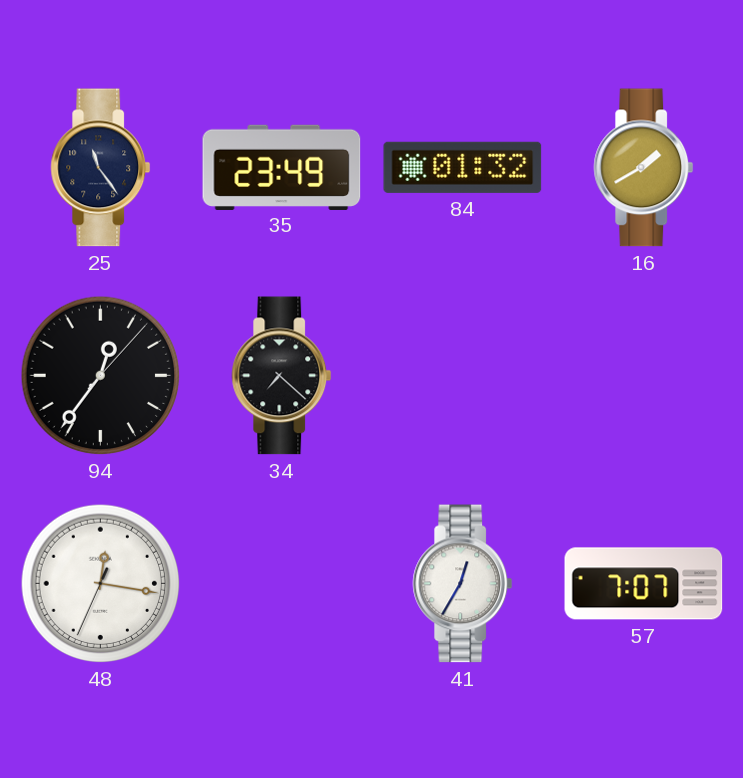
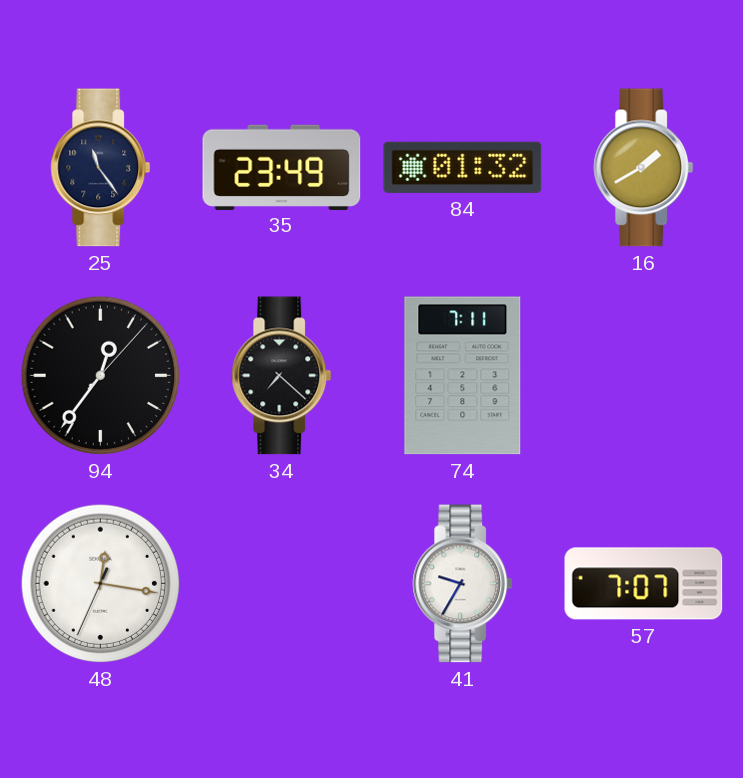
74: none -> 7:11 (463, 376)
41: 12:35 -> 9:35 (463, 584)
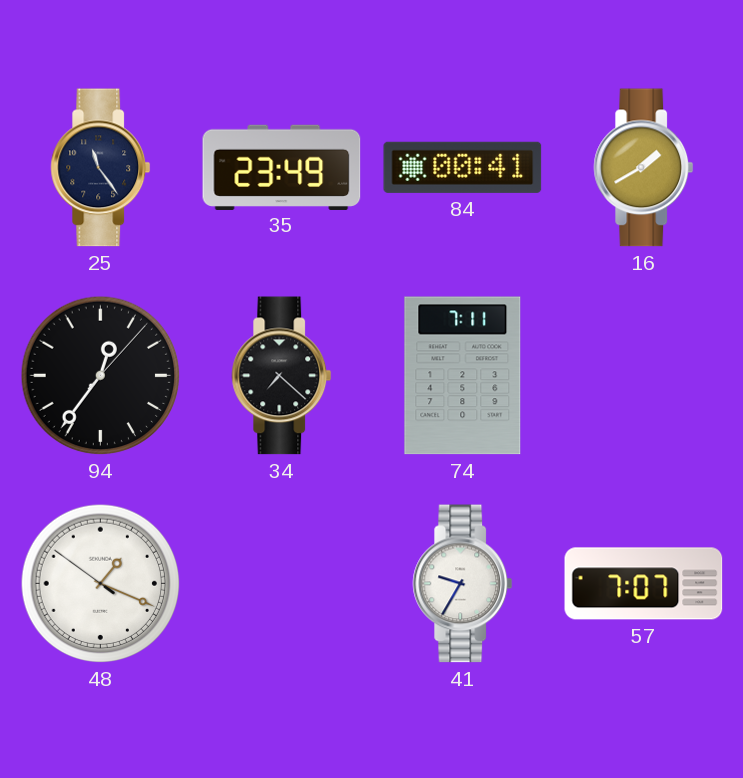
84: 01:32 -> 00:41 (463, 167)
48: 12:16 -> 1:18 (101, 584)
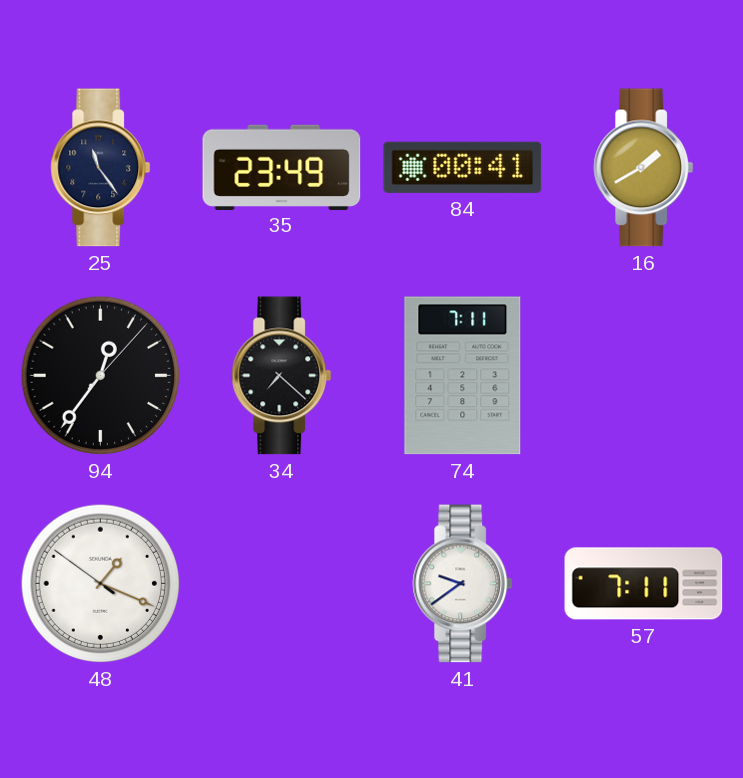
41: 9:35 -> 9:39 (463, 584)
57: 7:07 -> 7:11 (644, 584)
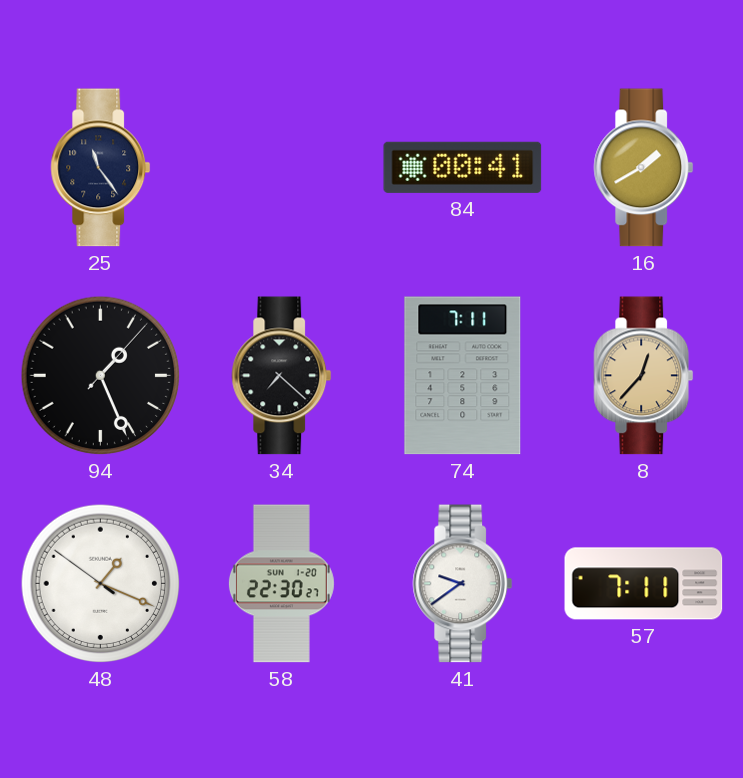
35: 23:49 -> none (282, 167)
94: 12:36 -> 1:26 (101, 376)
8: none -> 12:37 (644, 376)
58: none -> 22:30 (281, 584)
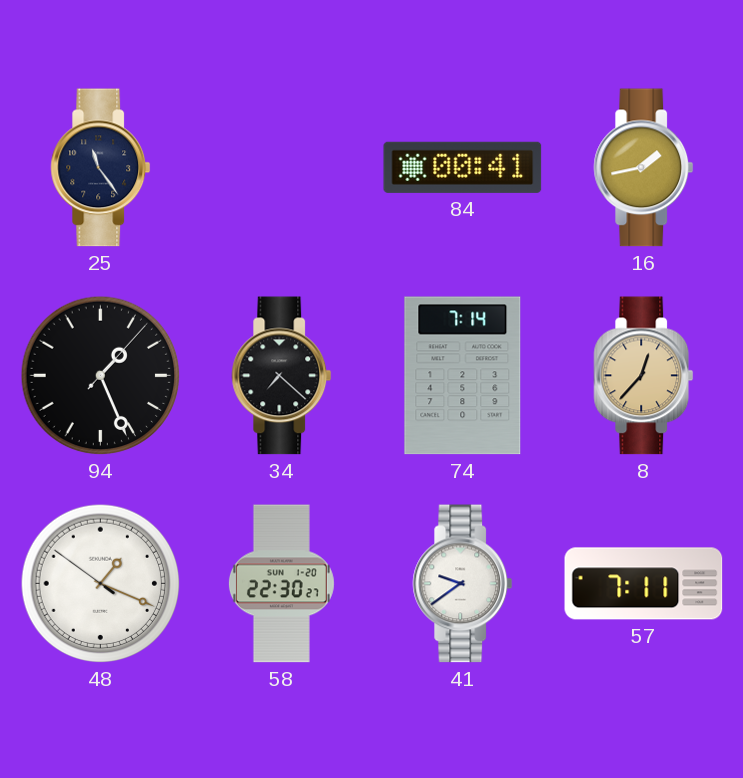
16: 1:40 -> 1:43 (644, 168)
74: 7:11 -> 7:14 (463, 376)
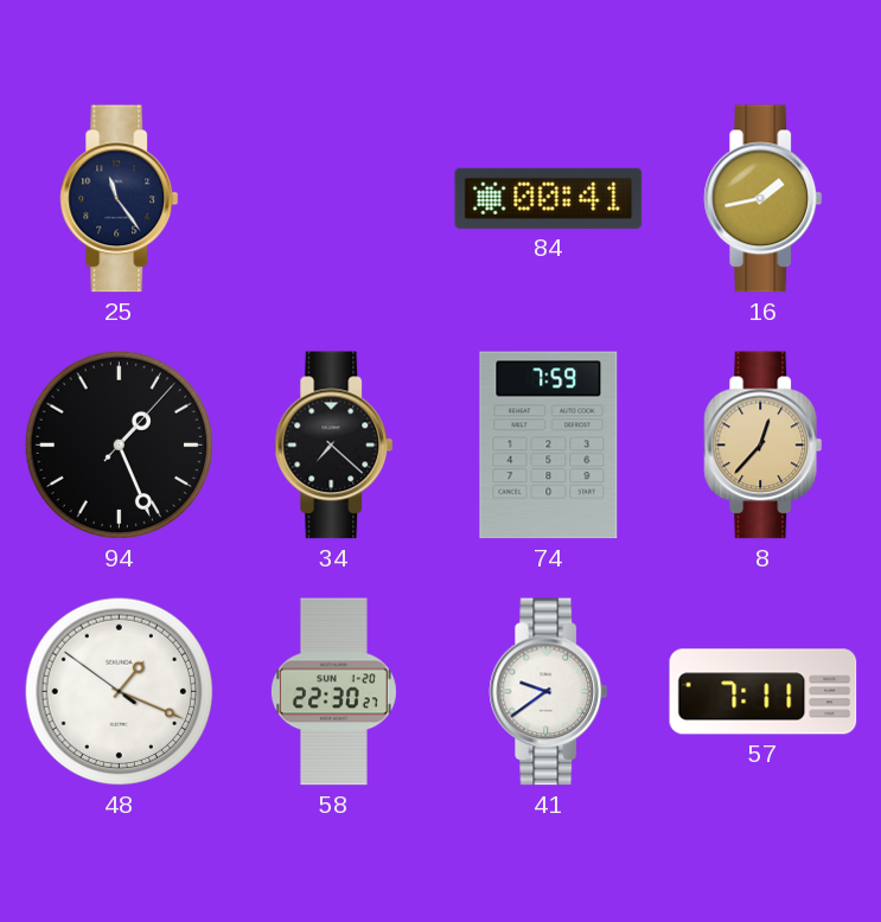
74: 7:14 -> 7:59 (549, 446)
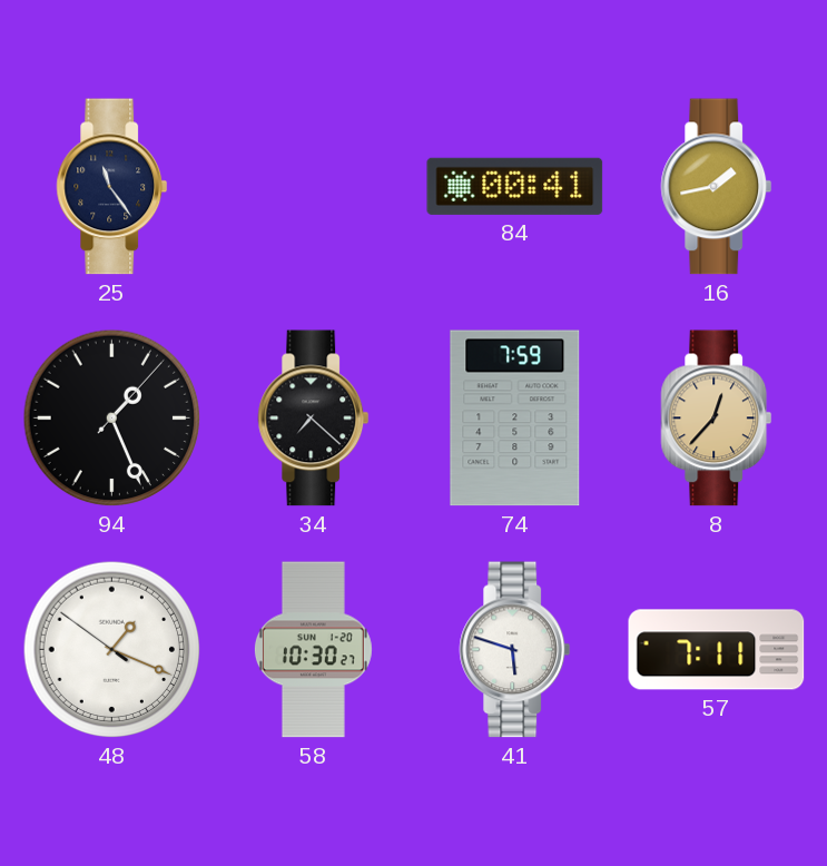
58: 22:30 -> 10:30 (313, 650)
41: 9:39 -> 5:48 (515, 650)
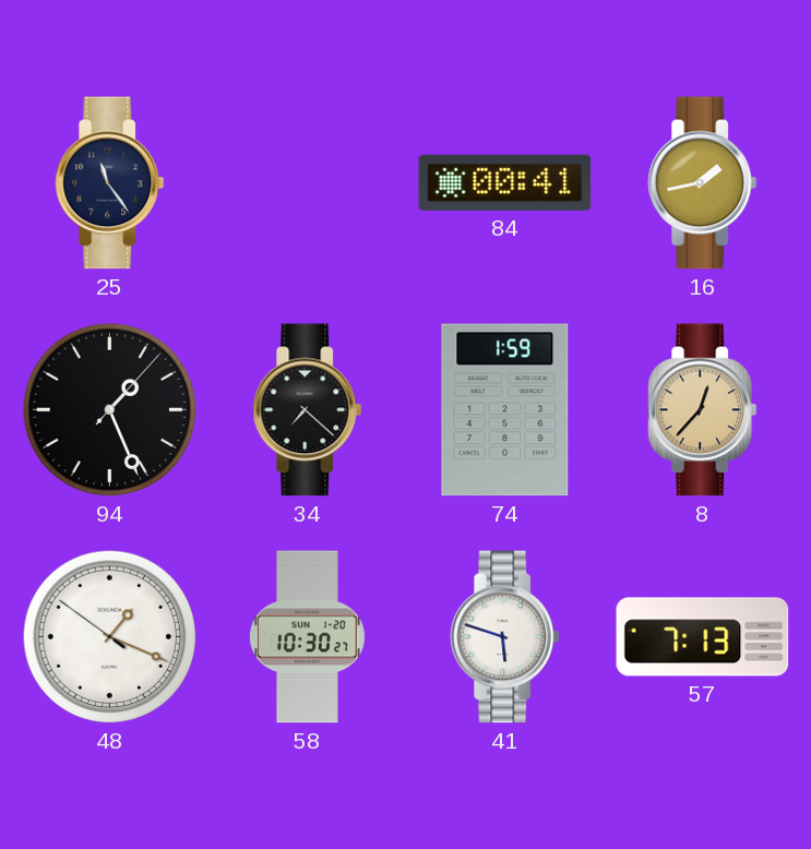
74: 7:59 -> 1:59 (505, 410)
57: 7:11 -> 7:13 (703, 637)
